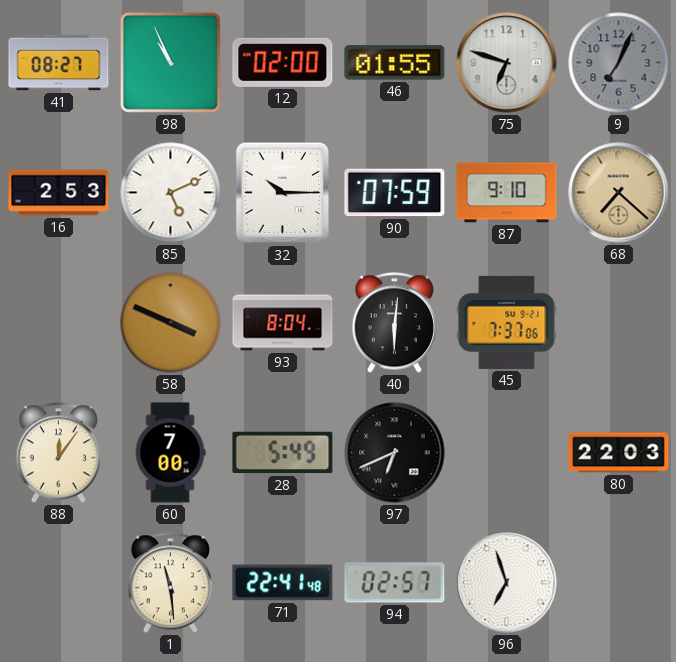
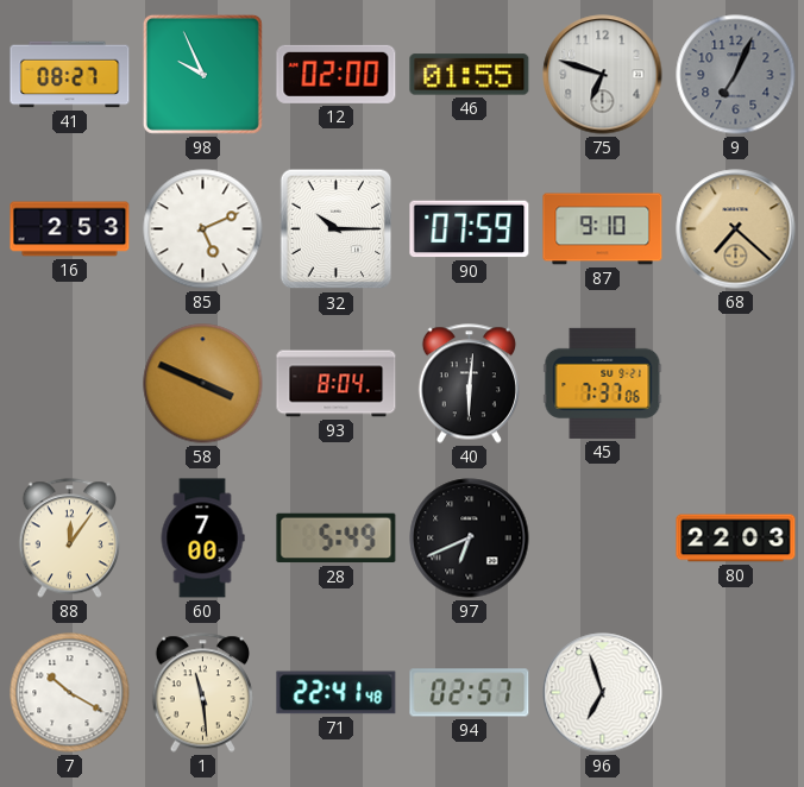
98: 10:56 -> 9:56 (202, 74)
7: none -> 10:20 (70, 693)
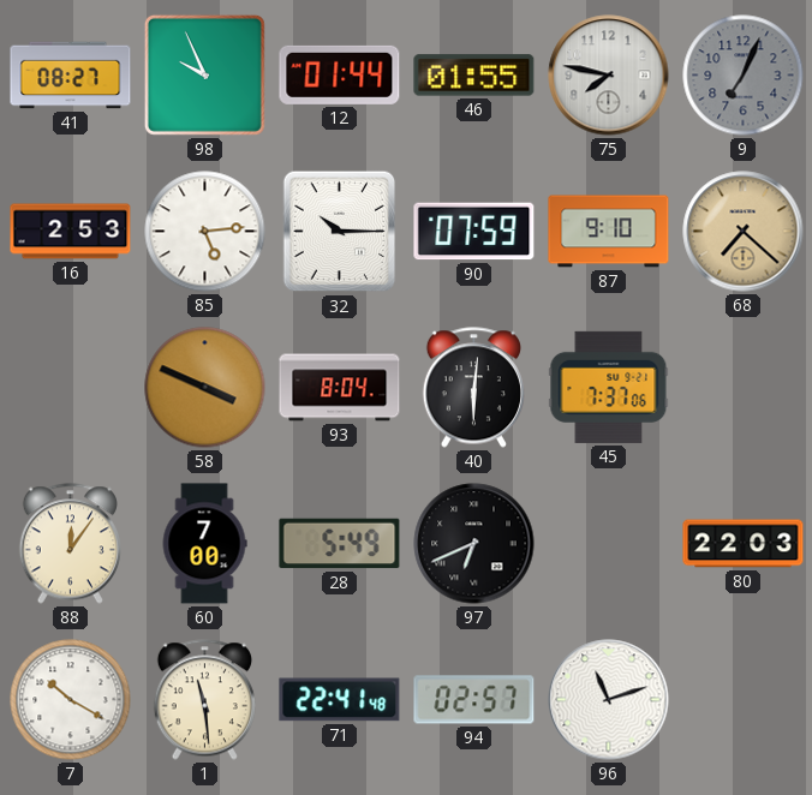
12: 02:00 -> 01:44 (340, 74)
75: 6:48 -> 7:47 (609, 76)
85: 5:11 -> 5:14 (205, 232)
96: 6:57 -> 11:12 (609, 700)
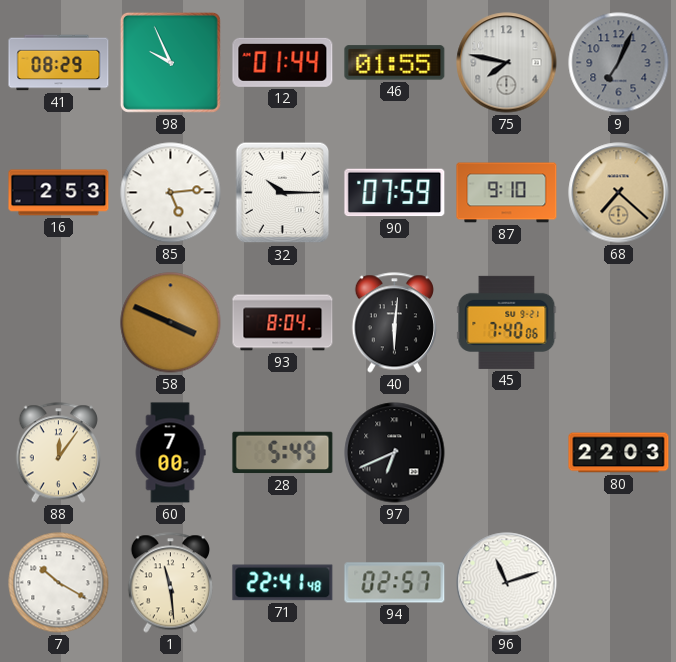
41: 08:27 -> 08:29 (59, 63)
45: 7:37 -> 7:40 (507, 322)
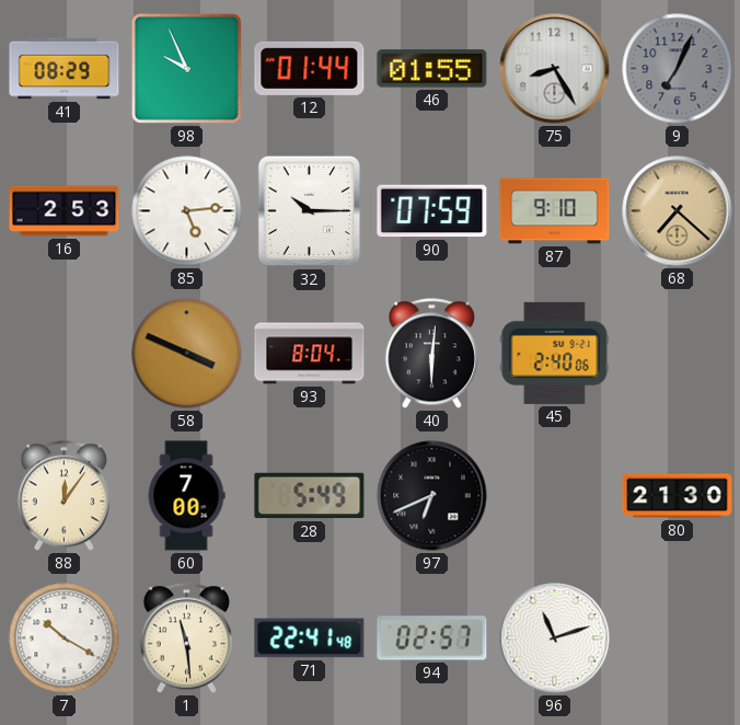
75: 7:47 -> 8:25 (555, 69)
45: 7:40 -> 2:40 (555, 353)
80: 22:03 -> 21:30 (678, 496)
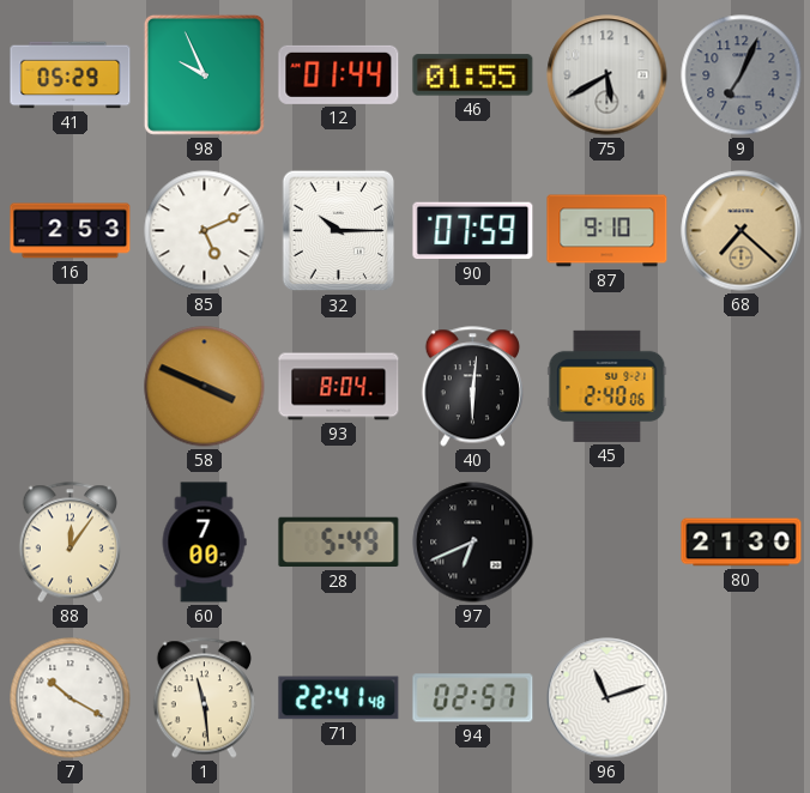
41: 08:29 -> 05:29 (71, 75)
75: 8:25 -> 5:40 (607, 75)
85: 5:14 -> 5:11 (205, 231)
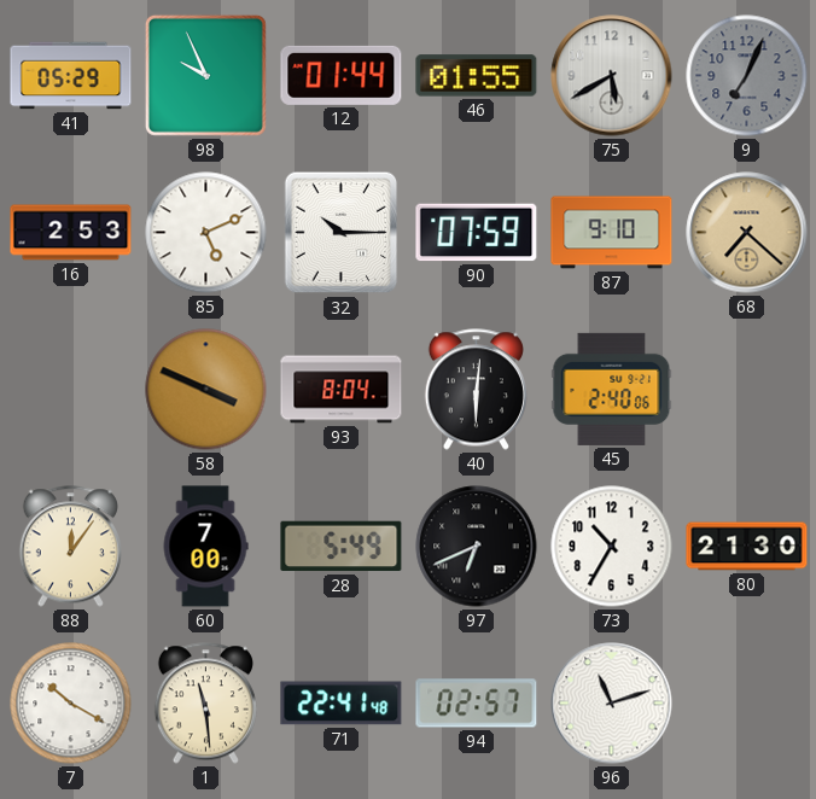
73: none -> 10:35 (612, 547)
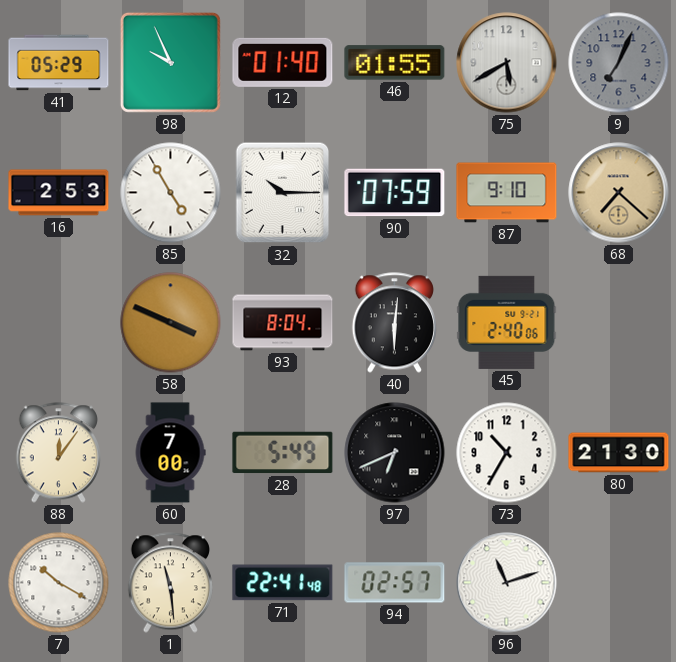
12: 01:44 -> 01:40 (283, 62)
85: 5:11 -> 4:55 (171, 193)
